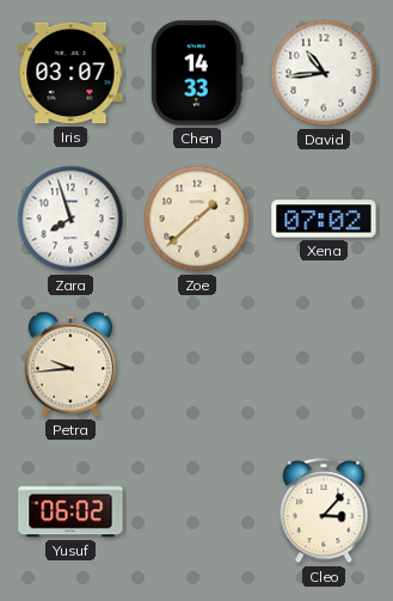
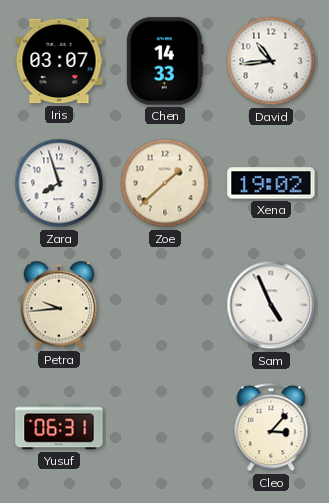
Xena: 07:02 -> 19:02 (271, 183)
Sam: none -> 4:56 (271, 305)
Yusuf: 06:02 -> 06:31 (59, 427)
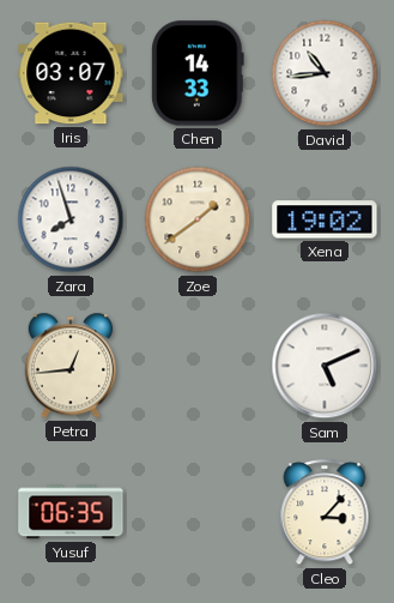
Zoe: 1:38 -> 1:39 (198, 219)
Petra: 9:44 -> 12:44 (71, 366)
Sam: 4:56 -> 5:11 (325, 366)
Yusuf: 06:31 -> 06:35 (71, 512)
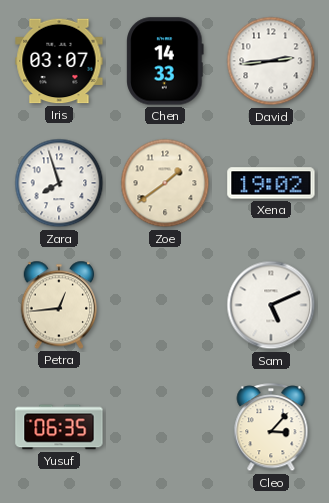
David: 10:44 -> 2:44 (271, 61)
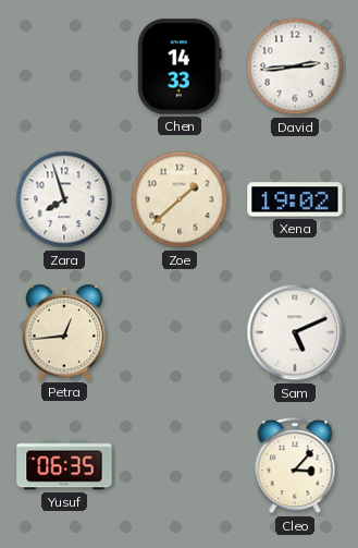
Iris: 03:07 -> none (59, 61)
Zoe: 1:39 -> 1:38 (180, 199)
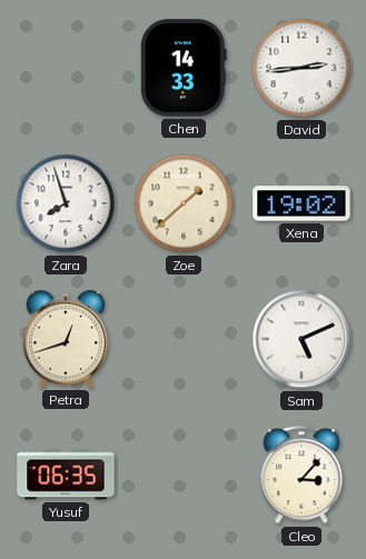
Petra: 12:44 -> 12:42 (66, 339)
